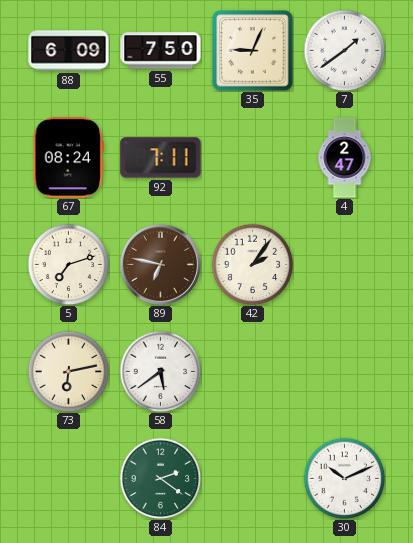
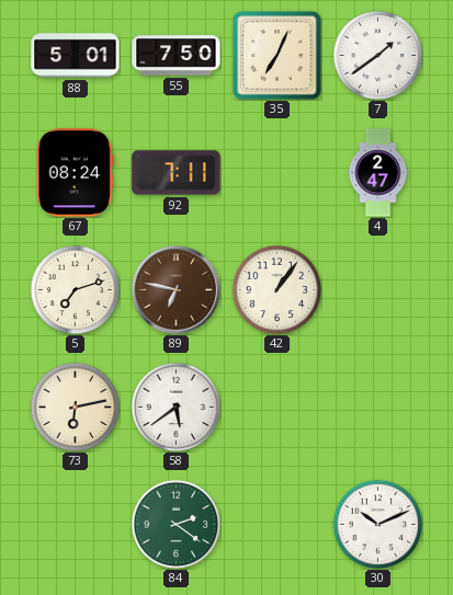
88: 6:09 -> 5:01 (76, 56)
35: 9:04 -> 7:04 (278, 56)
42: 2:06 -> 1:06 (276, 289)
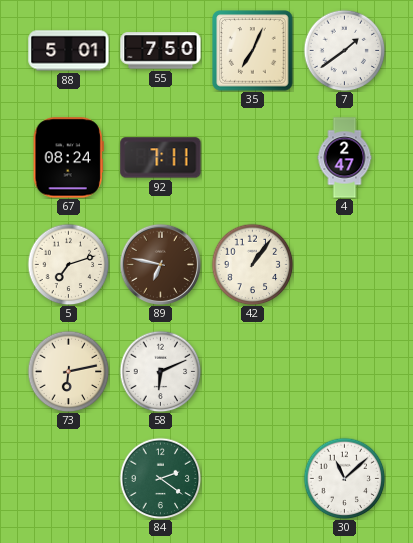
58: 5:39 -> 6:11 (160, 371)
30: 10:11 -> 11:08 (344, 478)
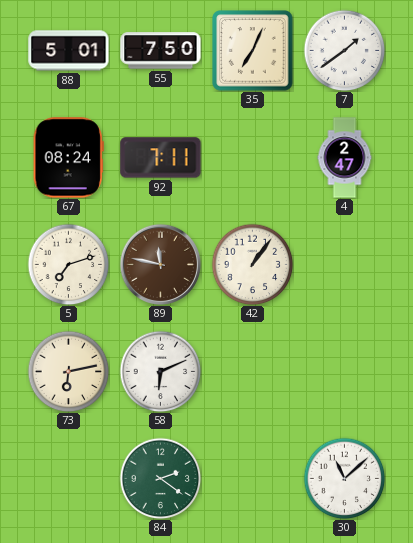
89: 6:47 -> 11:47 (160, 264)
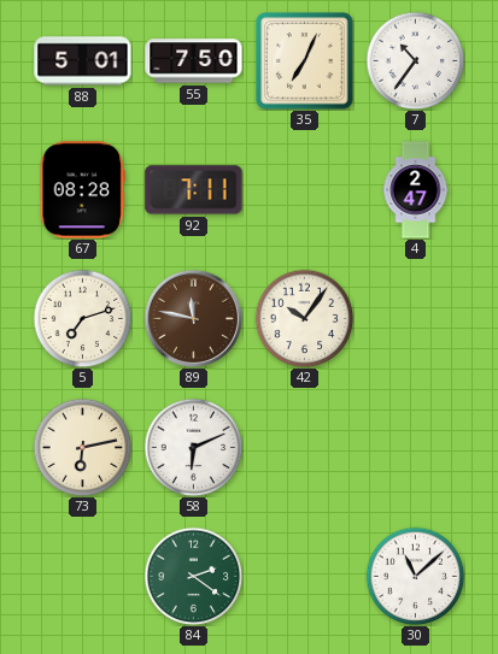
7: 1:39 -> 10:36 (415, 60)
67: 08:24 -> 08:28 (82, 190)
42: 1:06 -> 10:06 (304, 318)
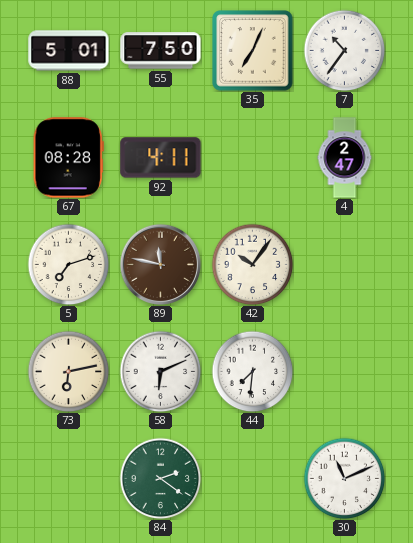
92: 7:11 -> 4:11 (161, 158)
44: none -> 7:31 (252, 371)
30: 11:08 -> 11:11 (344, 478)
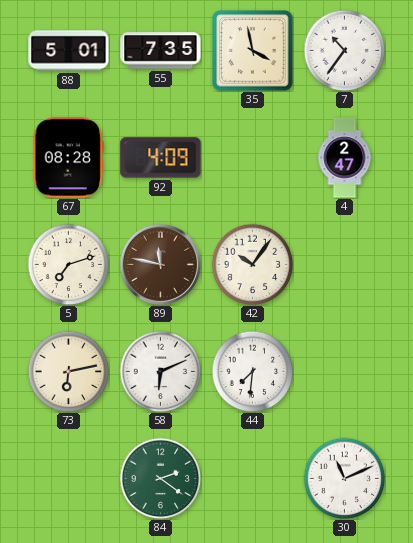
55: 7:50 -> 7:35 (161, 51)
35: 7:04 -> 3:58 (253, 51)
92: 4:11 -> 4:09 (161, 158)
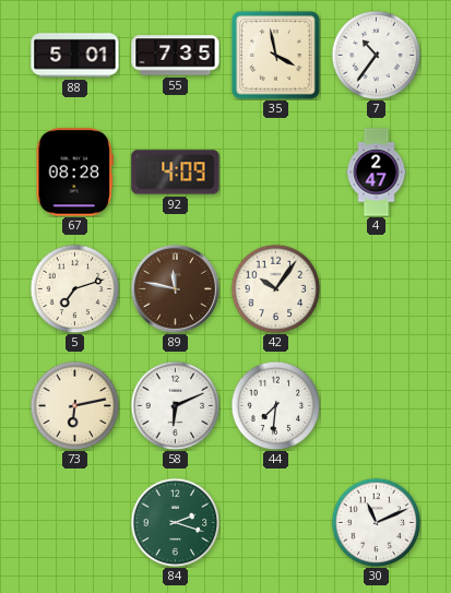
84: 2:21 -> 2:18 (175, 522)
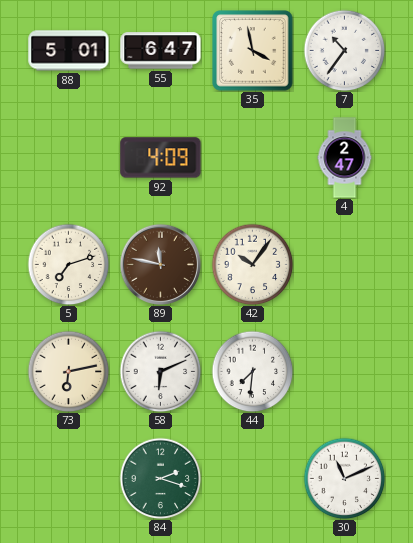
55: 7:35 -> 6:47 (161, 51)
67: 08:28 -> none (74, 173)
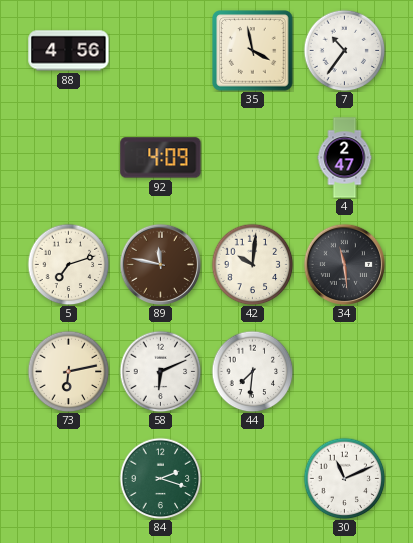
88: 5:01 -> 4:56 (69, 51)
55: 6:47 -> none (161, 51)
42: 10:06 -> 10:01 (252, 264)
34: none -> 11:29 (344, 264)
